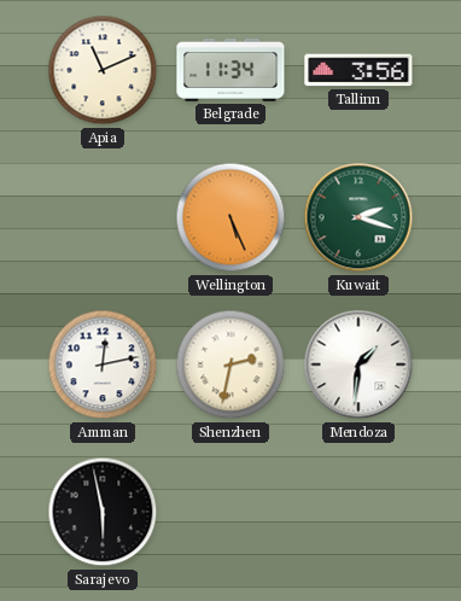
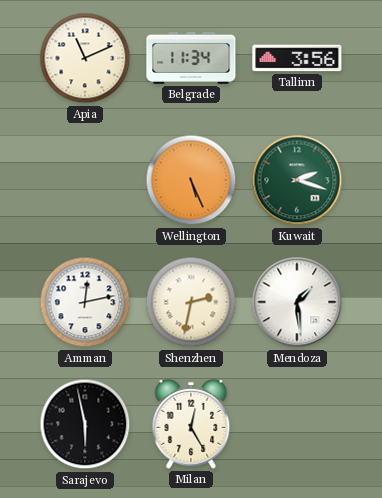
Mendoza: 1:31 -> 1:29 (297, 302)
Milan: none -> 12:25 (191, 424)
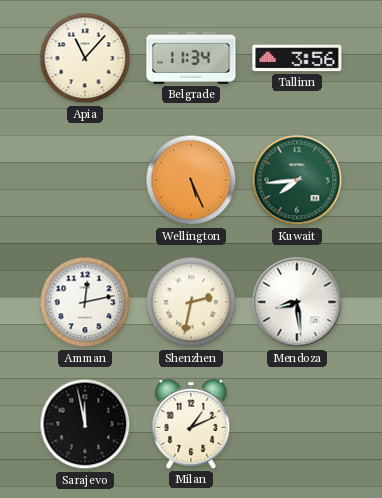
Apia: 11:11 -> 11:07 (85, 58)
Kuwait: 2:18 -> 7:44 (297, 180)
Mendoza: 1:29 -> 8:29 (297, 302)
Sarajevo: 5:58 -> 11:58 (85, 424)
Milan: 12:25 -> 1:11 (191, 424)
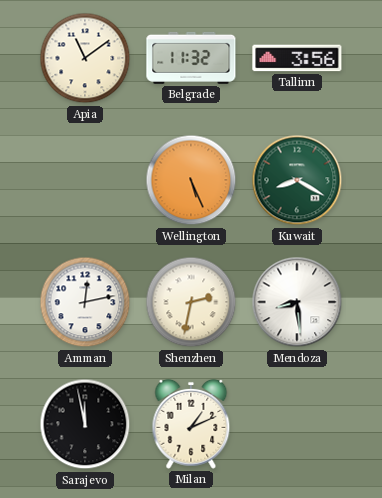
Apia: 11:07 -> 11:09 (85, 58)
Belgrade: 11:34 -> 11:32 (191, 58)
Kuwait: 7:44 -> 8:20 (297, 180)
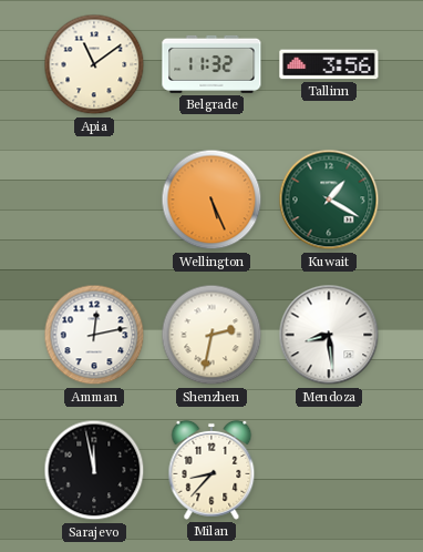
Kuwait: 8:20 -> 1:20 (329, 200)
Milan: 1:11 -> 8:37 (211, 470)
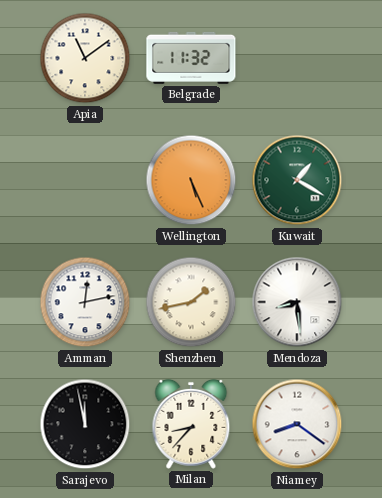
Tallinn: 3:56 -> none (329, 64)
Shenzhen: 2:32 -> 1:43 (191, 302)
Niamey: none -> 8:21 (297, 424)
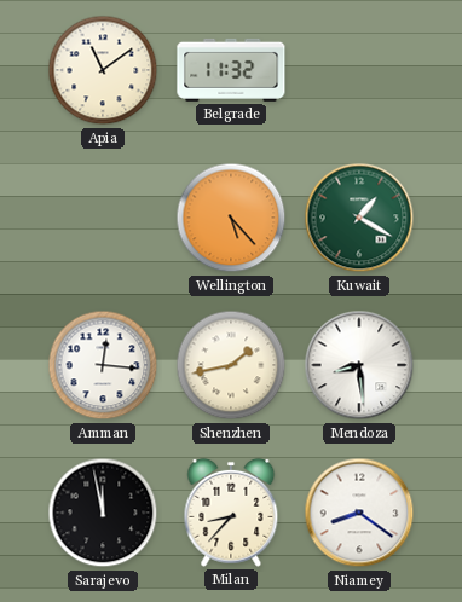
Wellington: 5:26 -> 5:23 (231, 218)
Amman: 12:13 -> 12:16 (103, 365)
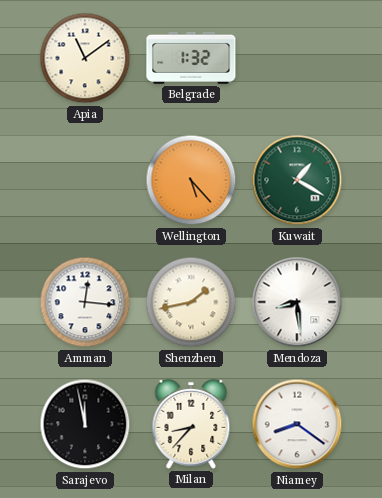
Belgrade: 11:32 -> 1:32 (191, 58)
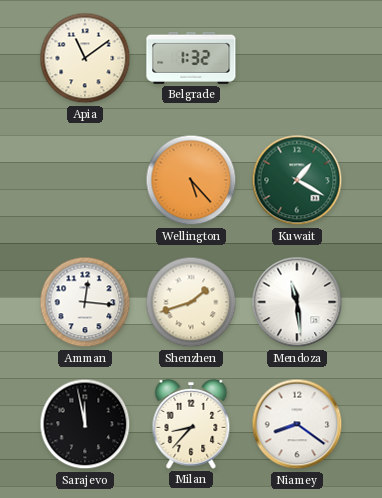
Shenzhen: 1:43 -> 1:42 (191, 302)
Mendoza: 8:29 -> 11:29 (297, 302)
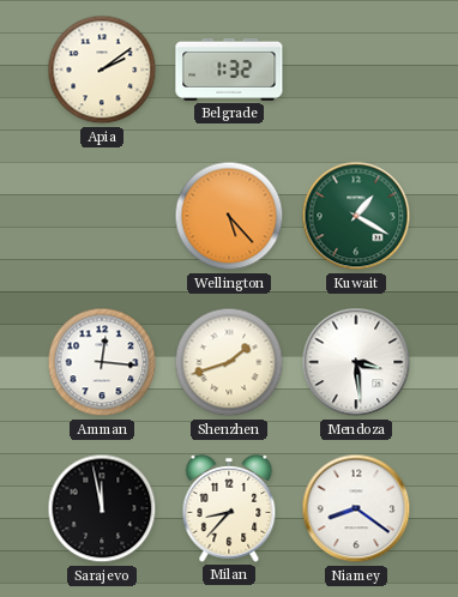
Apia: 11:09 -> 2:09 (102, 70)
Mendoza: 11:29 -> 3:29 (356, 362)
